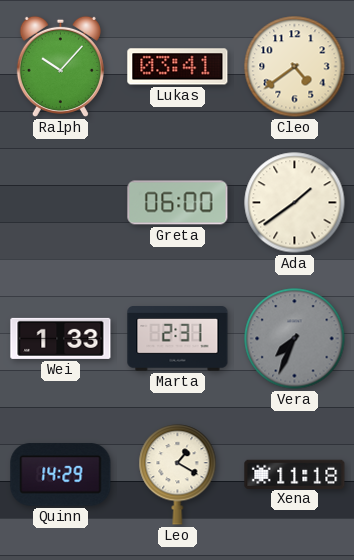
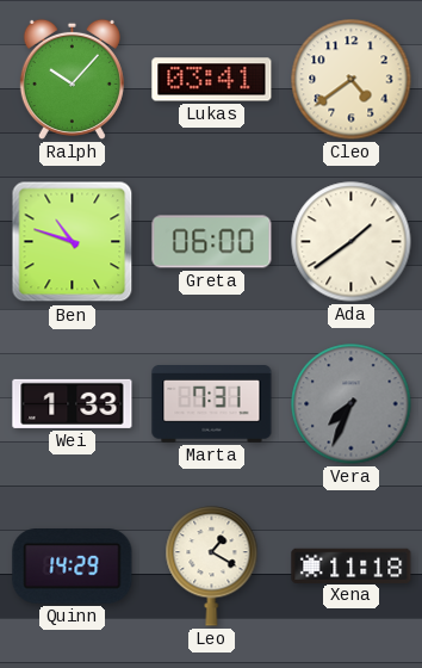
Ben: none -> 10:48 (73, 242)
Marta: 2:31 -> 7:31 (212, 404)
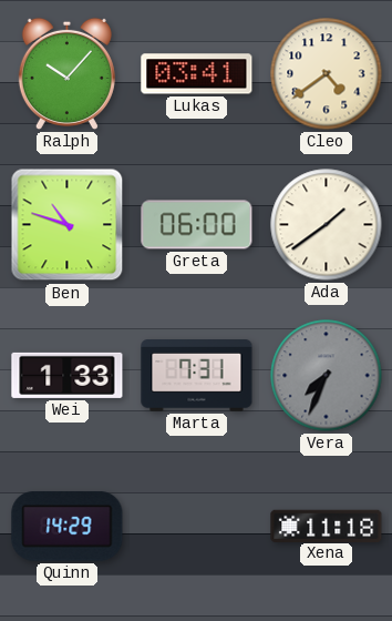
Leo: 1:20 -> none (212, 567)
